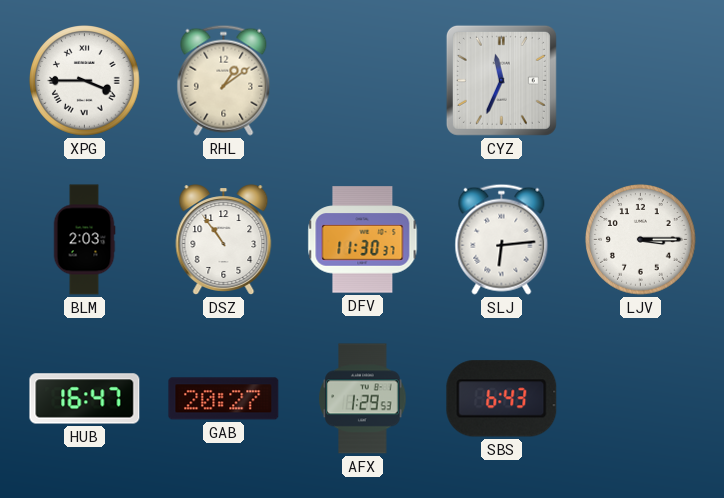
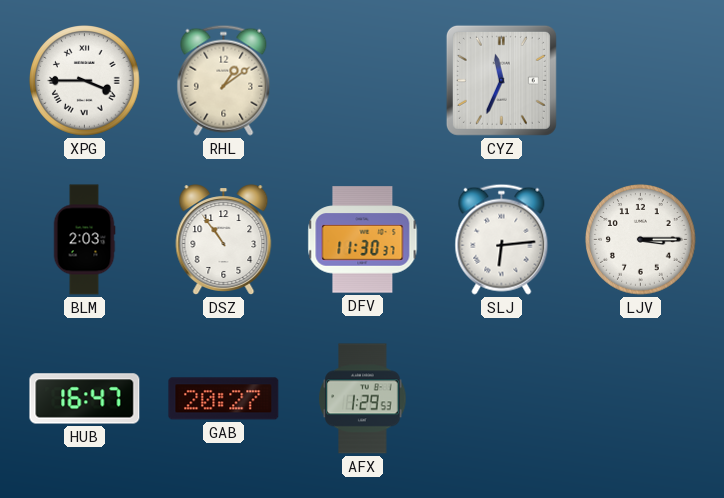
SBS: 6:43 -> none (502, 399)
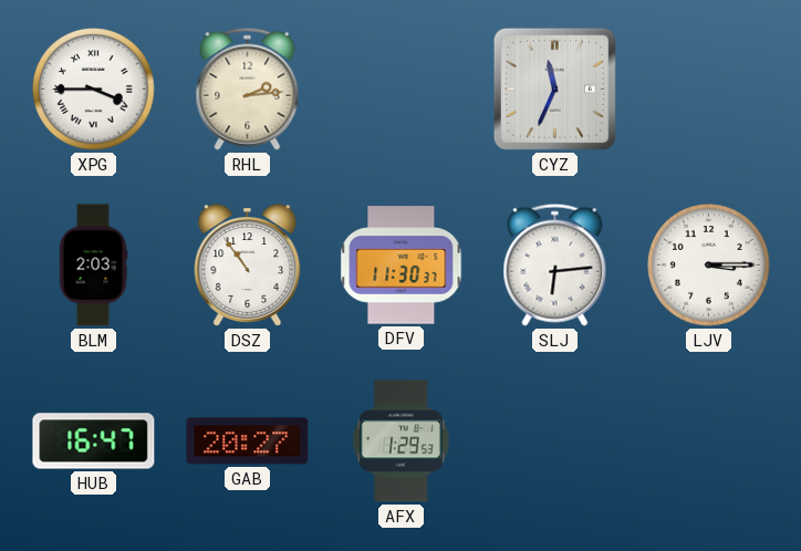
RHL: 1:09 -> 2:14 (248, 89)
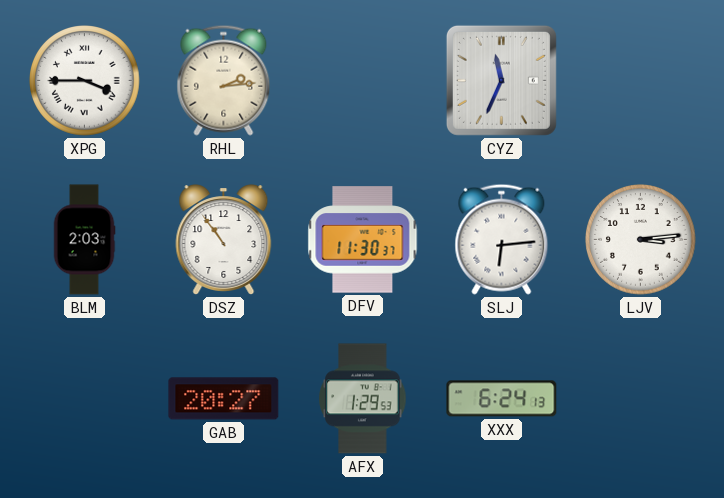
LJV: 3:15 -> 3:14 (641, 240)
HUB: 16:47 -> none (94, 441)
XXX: none -> 6:24 (502, 399)
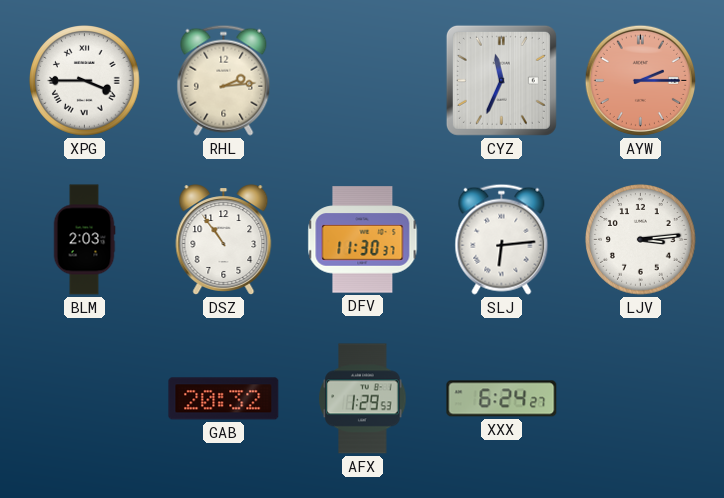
AYW: none -> 2:15 (640, 80)
GAB: 20:27 -> 20:32 (224, 399)
XXX: 6:24:13 -> 6:24:27 (502, 399)
